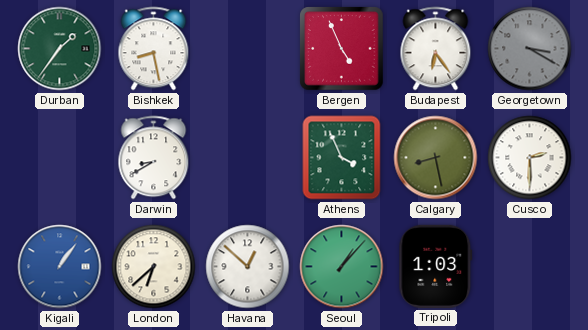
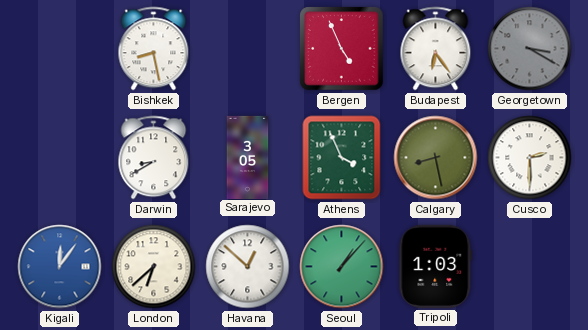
Durban: 1:36 -> none (60, 49)
Sarajevo: none -> 3:05 (248, 157)
Kigali: 1:06 -> 12:06 (60, 267)
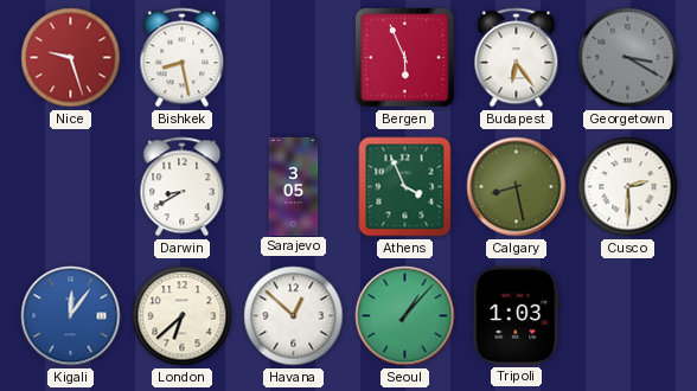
Nice: none -> 9:27 (71, 58)
Bergen: 4:56 -> 5:56 (405, 58)
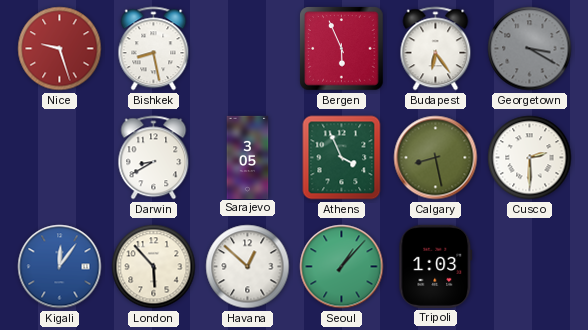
London: 6:38 -> 5:53 (154, 267)
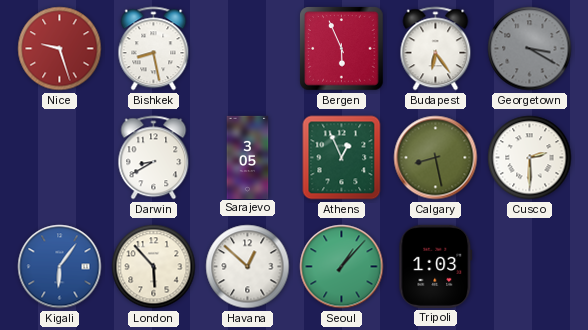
Athens: 3:56 -> 12:56 (342, 158)
Kigali: 12:06 -> 6:06 (60, 267)
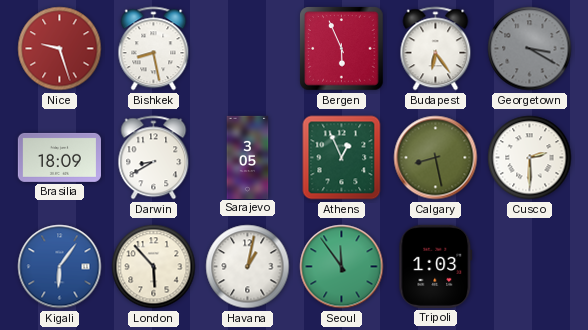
Brasilia: none -> 18:09 (59, 157)
Havana: 12:52 -> 1:02 (248, 267)
Seoul: 1:07 -> 11:54 (342, 267)
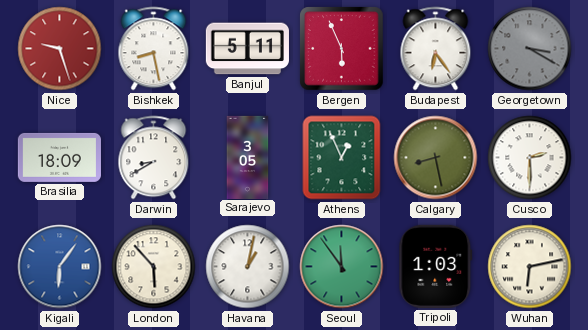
Banjul: none -> 5:11 (247, 49)
Wuhan: none -> 6:13 (530, 267)
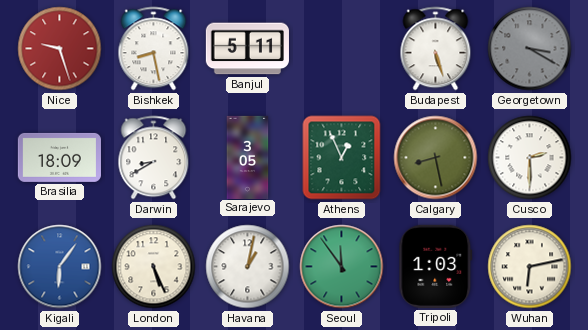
Bergen: 5:56 -> none (342, 49)
Budapest: 6:24 -> 5:27 (436, 49)
London: 5:53 -> 5:26 (154, 267)
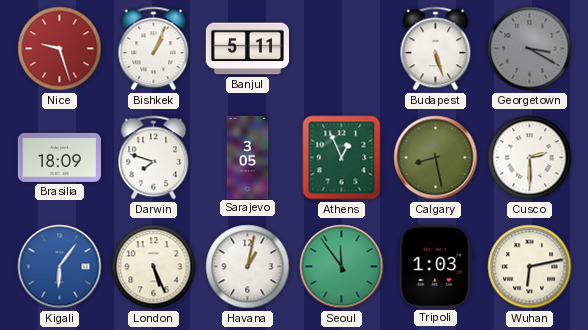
Bishkek: 8:28 -> 1:04 (154, 49)
Darwin: 8:40 -> 7:48 (154, 158)
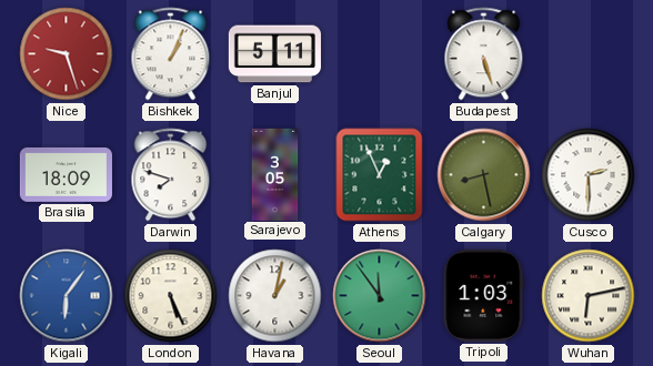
Georgetown: 3:20 -> none (530, 49)
